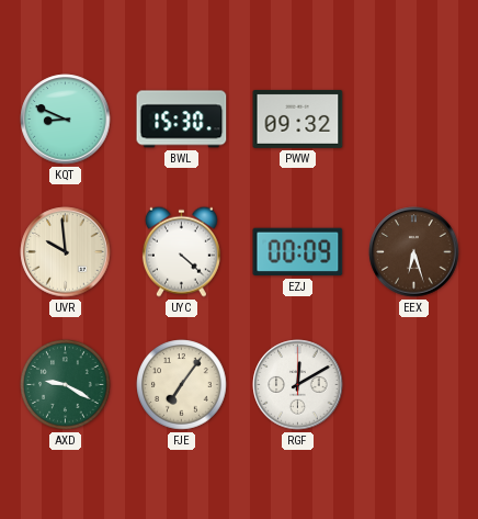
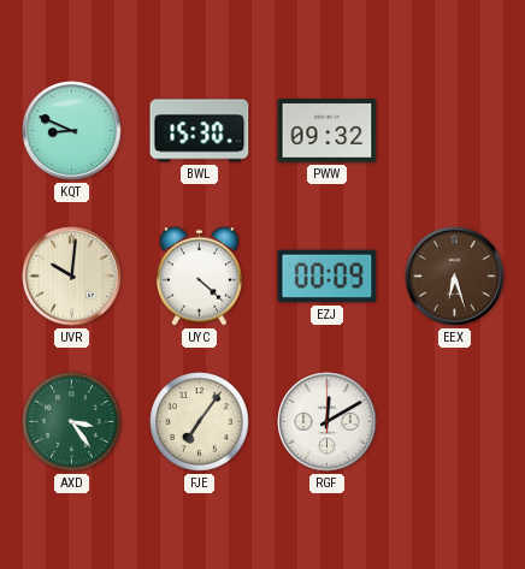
UVR: 9:59 -> 10:01 (72, 277)
AXD: 9:20 -> 3:24 (72, 422)
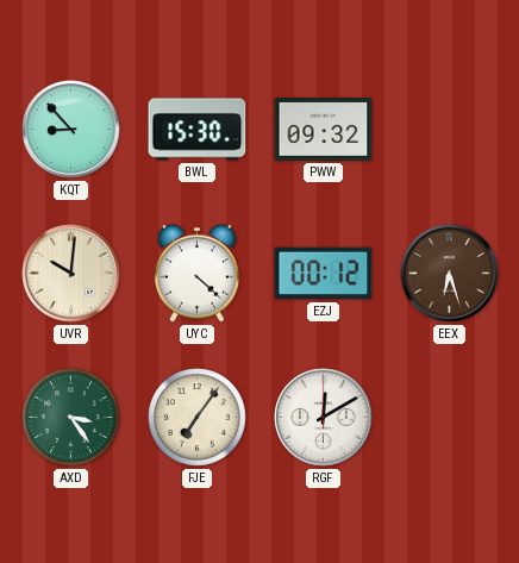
KQT: 8:49 -> 8:53 (71, 130)
EZJ: 00:09 -> 00:12 (324, 274)
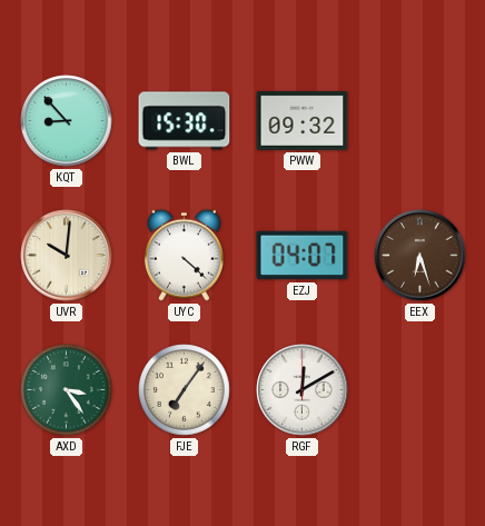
EZJ: 00:12 -> 04:07 (303, 256)
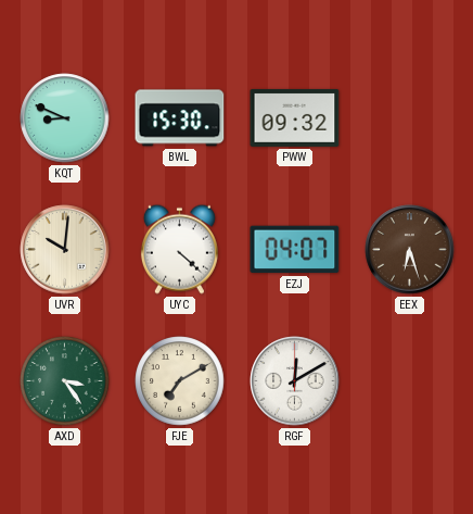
KQT: 8:53 -> 8:49 (65, 118)
FJE: 7:06 -> 7:10 (180, 381)
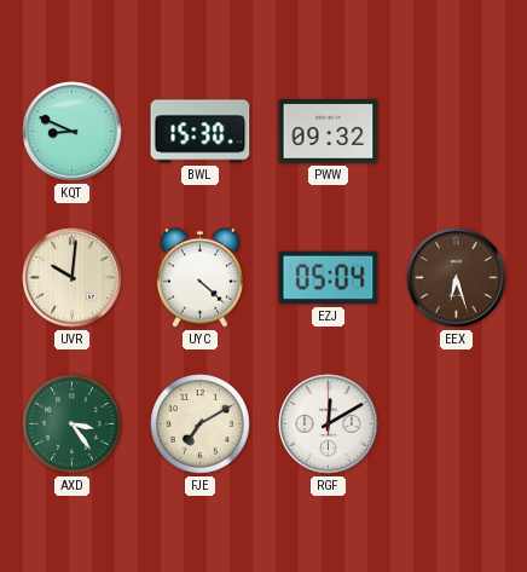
EZJ: 04:07 -> 05:04 (329, 278)
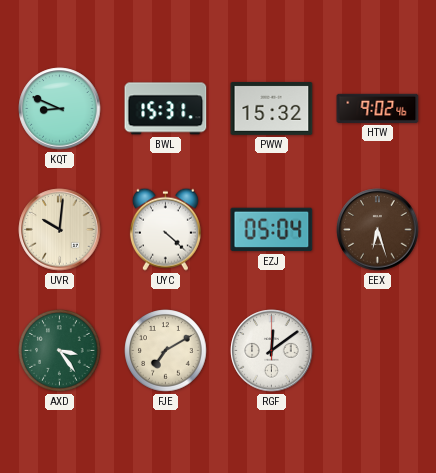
BWL: 15:30 -> 15:31 (166, 109)
PWW: 09:32 -> 15:32 (272, 108)
HTW: none -> 9:02 (378, 108)
RGF: 12:10 -> 12:09 (272, 351)
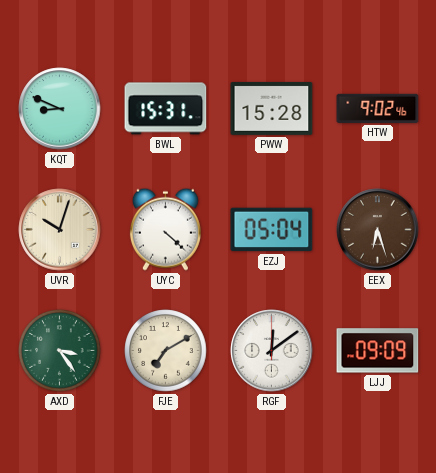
PWW: 15:32 -> 15:28 (272, 108)
UVR: 10:01 -> 10:03 (60, 230)
LJJ: none -> 09:09 (378, 351)
